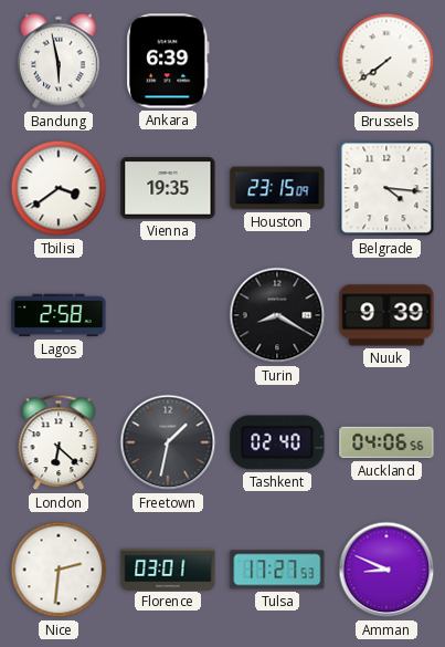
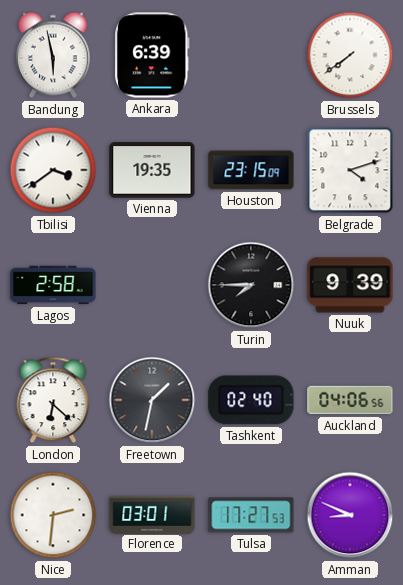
Belgrade: 4:16 -> 4:12 (350, 170)
Turin: 8:20 -> 7:45 (251, 285)
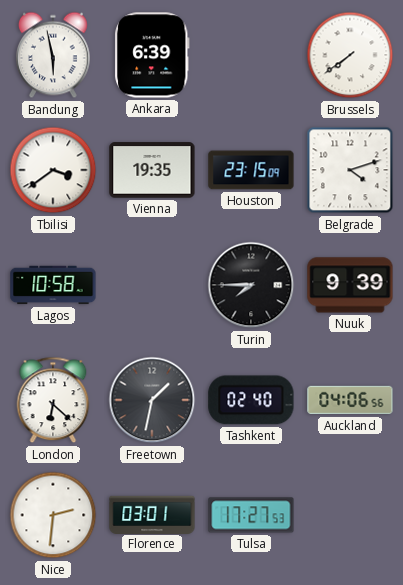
Lagos: 2:58 -> 10:58 (53, 285)
Amman: 8:49 -> none (350, 515)
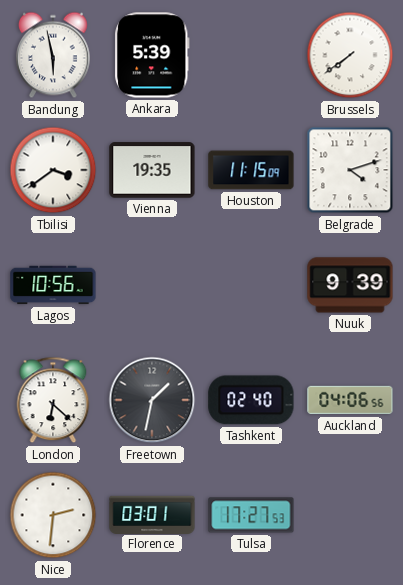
Ankara: 6:39 -> 5:39 (153, 55)
Houston: 23:15 -> 11:15 (251, 170)
Lagos: 10:58 -> 10:56 (53, 285)
Turin: 7:45 -> none (251, 285)
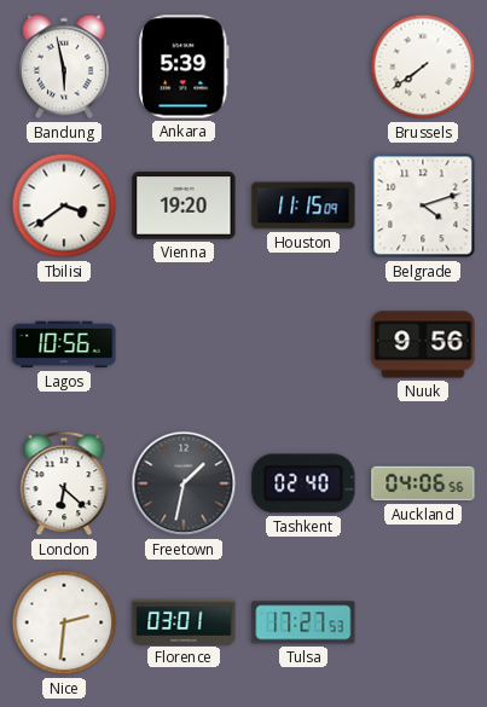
Vienna: 19:35 -> 19:20 (184, 205)
Nuuk: 9:39 -> 9:56 (423, 344)
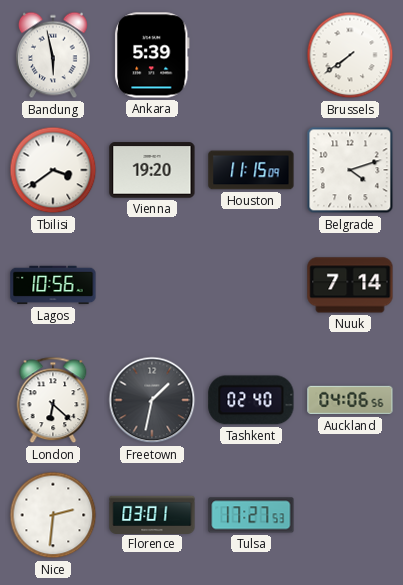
Nuuk: 9:56 -> 7:14 (350, 285)
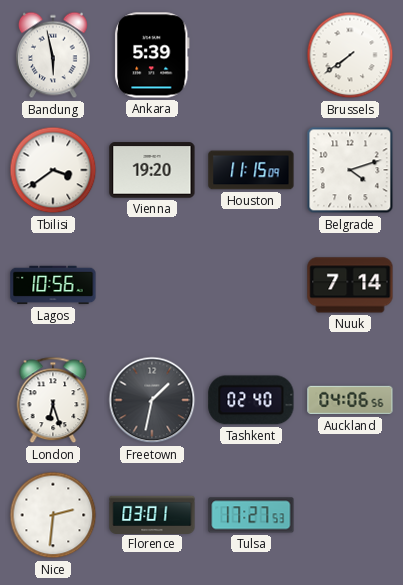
London: 6:22 -> 6:27 (53, 400)
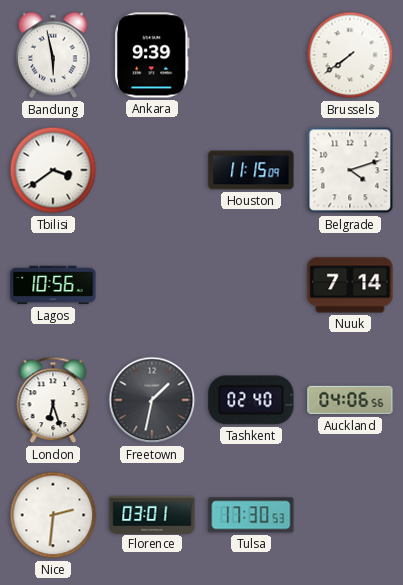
Ankara: 5:39 -> 9:39 (153, 55)
Vienna: 19:20 -> none (152, 170)
Tulsa: 17:27 -> 17:30 (251, 515)
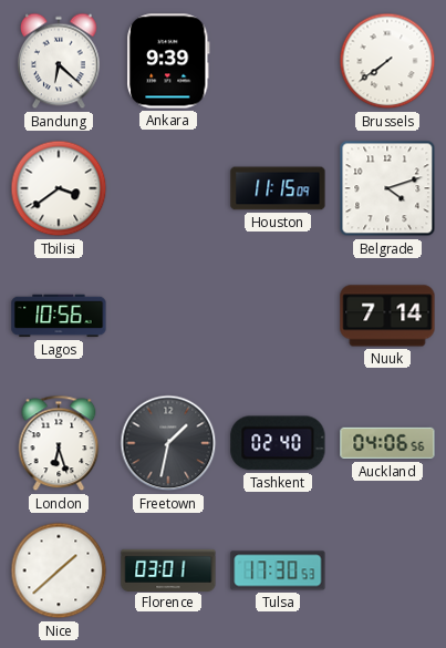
Bandung: 5:58 -> 6:22 (60, 61)
Nice: 2:31 -> 1:38 (59, 570)
